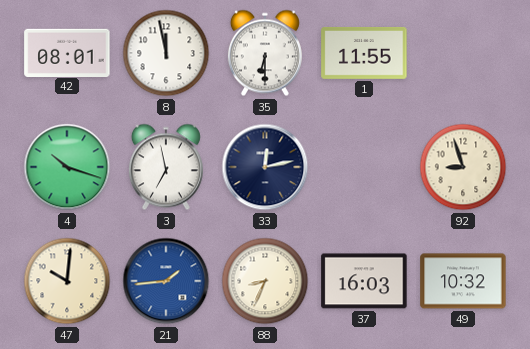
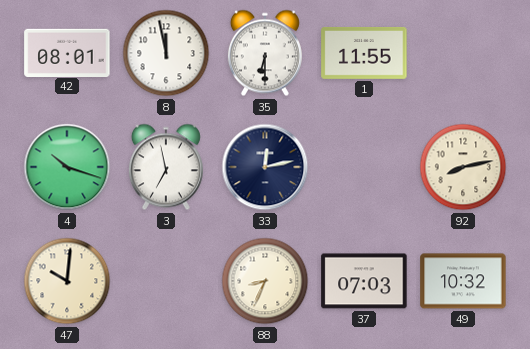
92: 8:57 -> 8:13 (463, 167)
21: 1:44 -> none (166, 281)
37: 16:03 -> 07:03 (364, 281)
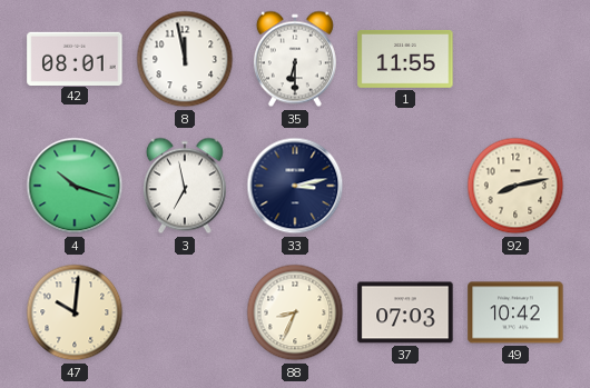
33: 12:13 -> 3:13 (295, 186)
49: 10:32 -> 10:42 (515, 312)
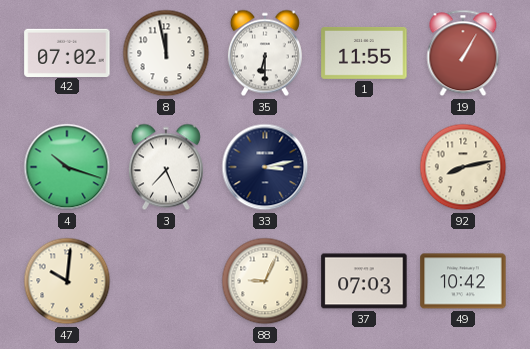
42: 08:01 -> 07:02 (67, 52)
19: none -> 1:05 (463, 53)
3: 6:58 -> 7:26 (166, 167)
88: 8:34 -> 9:04 (265, 281)
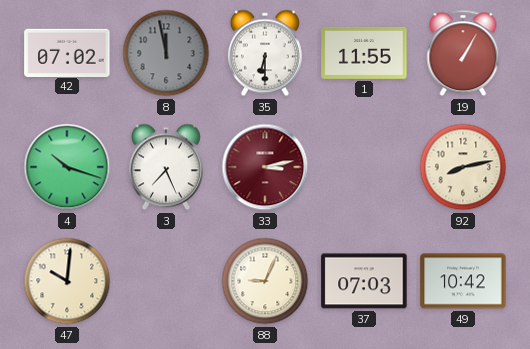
8 dial: white -> grey (166, 53)
33 dial: navy -> burgundy (265, 167)
